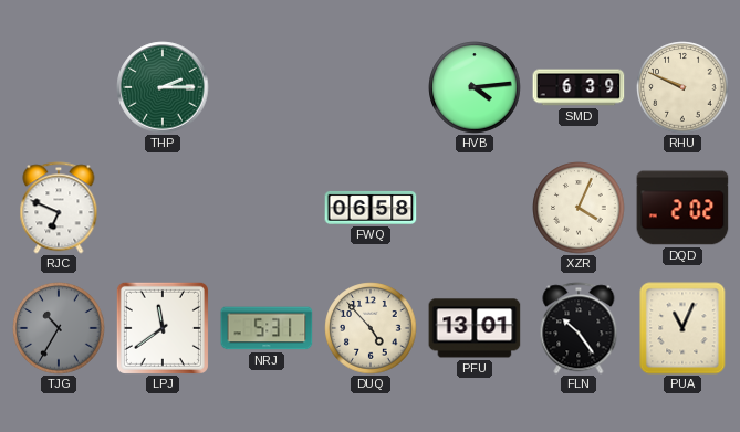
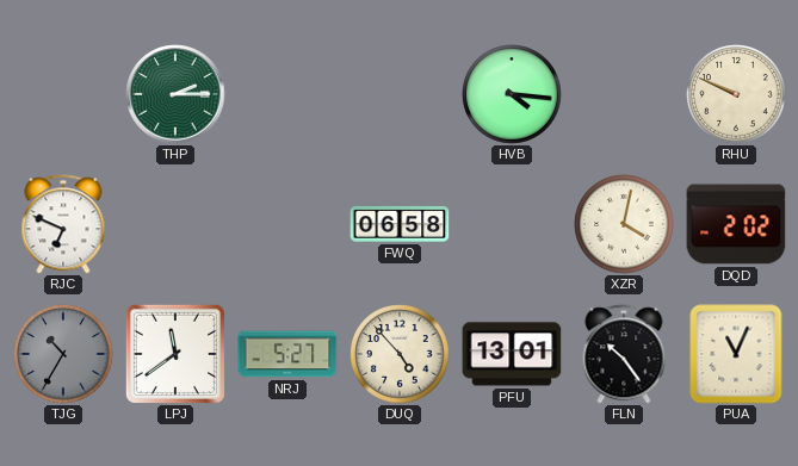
HVB: 4:14 -> 4:16 (512, 94)
SMD: 6:39 -> none (579, 87)
XZR: 4:04 -> 4:02 (624, 224)
NRJ: 5:31 -> 5:27 (287, 354)
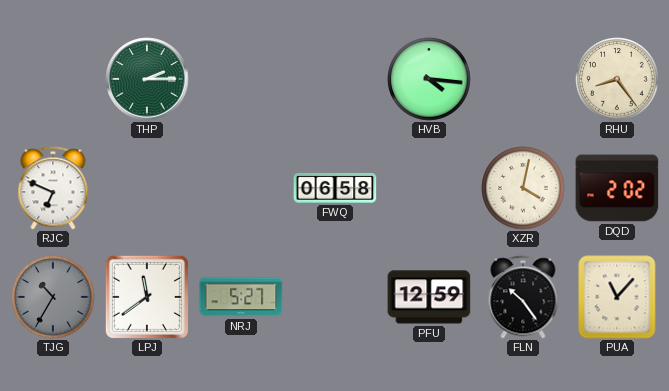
RHU: 9:49 -> 8:24 (617, 79)
DUQ: 4:53 -> none (400, 354)
PFU: 13:01 -> 12:59 (429, 297)
PUA: 11:04 -> 11:07 (617, 297)
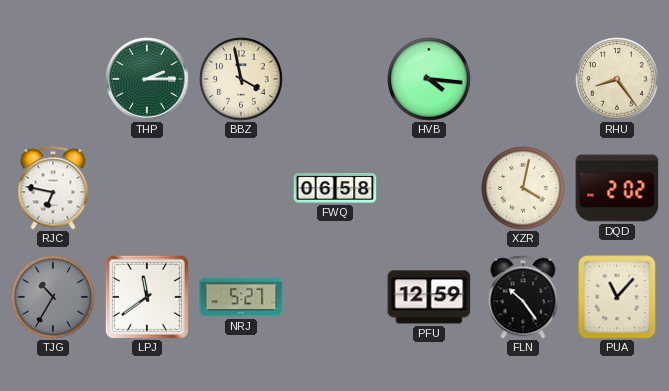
BBZ: none -> 3:58 (241, 79)
RJC: 6:49 -> 6:47 (53, 188)
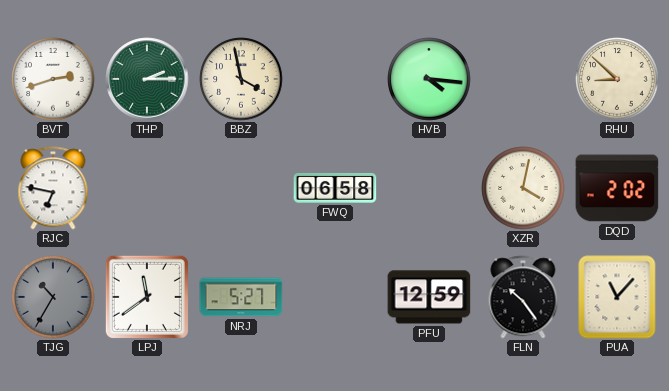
BVT: none -> 2:42 (53, 79)
RHU: 8:24 -> 8:52 (617, 79)
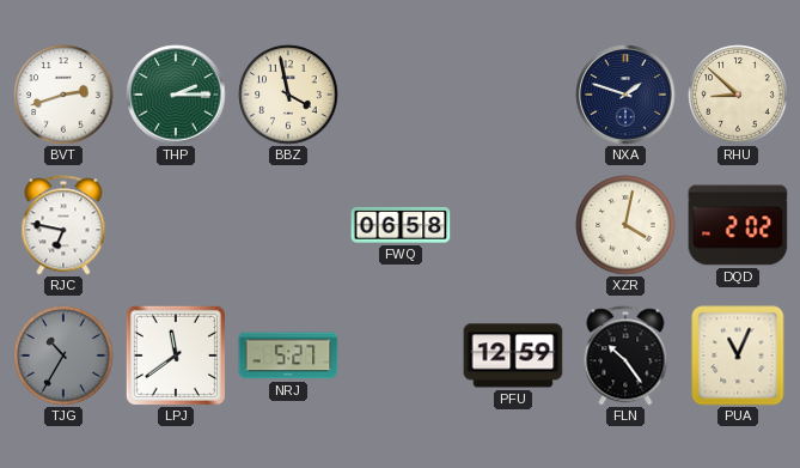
HVB: 4:16 -> none (429, 79)
NXA: none -> 1:48 (625, 95)
PUA: 11:07 -> 11:04 (738, 355)
